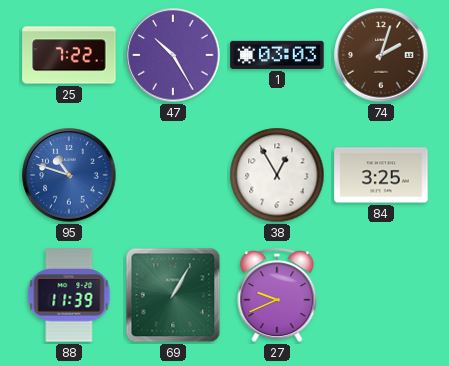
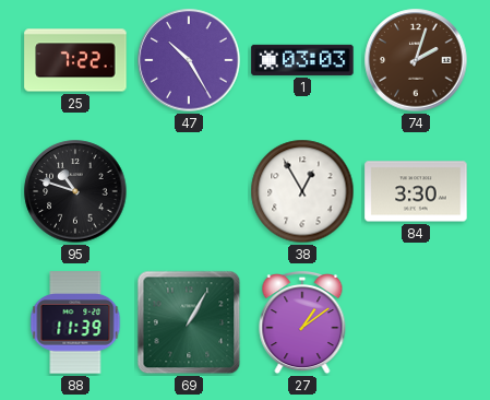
95 dial: blue -> black (75, 191)
84: 3:25 -> 3:30 (416, 191)
27: 9:41 -> 1:09 (302, 323)
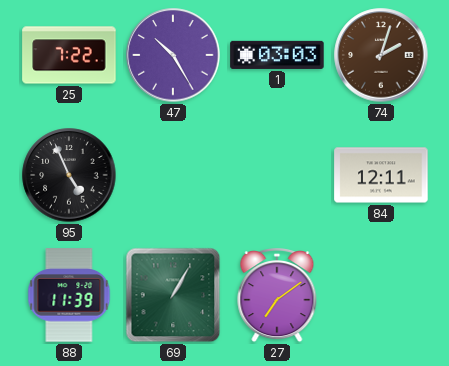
95: 10:48 -> 4:56 (69, 175)
38: 12:55 -> none (302, 191)
84: 3:30 -> 12:11 (381, 175)
27: 1:09 -> 7:09 (277, 296)
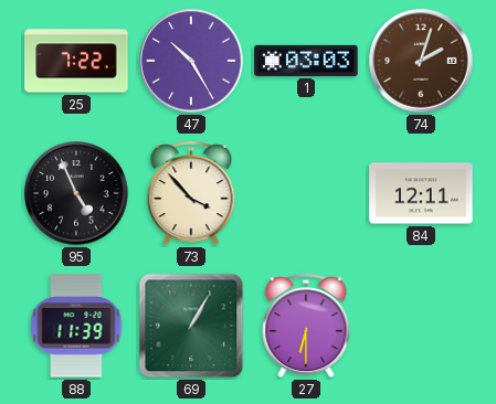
73: none -> 3:53 (191, 194)
27: 7:09 -> 6:30 (306, 327)
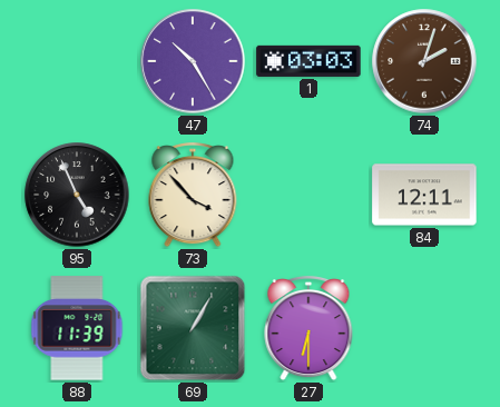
25: 7:22 -> none (76, 61)
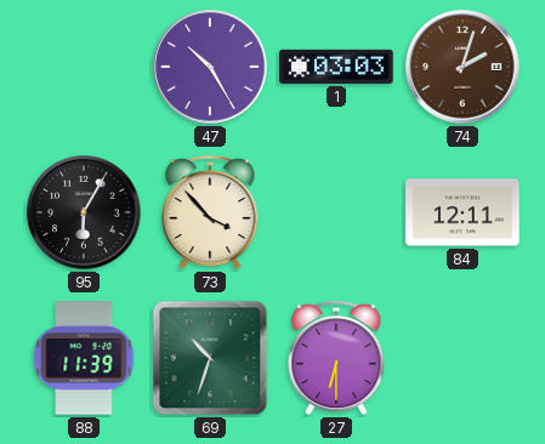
95: 4:56 -> 6:05 (84, 212)
69: 1:05 -> 10:33 (210, 358)
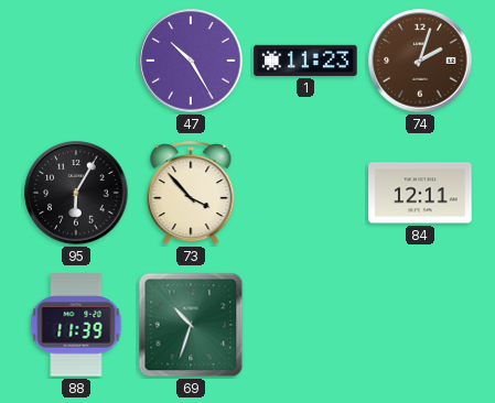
1: 03:03 -> 11:23 (305, 61)
27: 6:30 -> none (336, 359)
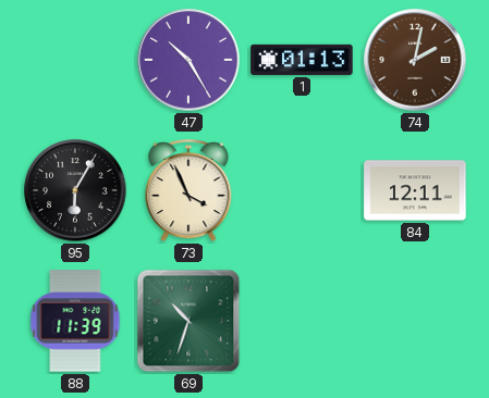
1: 11:23 -> 01:13 (302, 60)
74: 2:03 -> 2:02 (415, 60)
73: 3:53 -> 3:56 (188, 191)
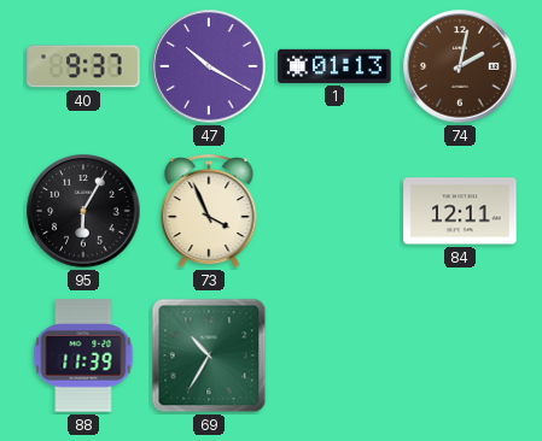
40: none -> 9:37 (83, 66)
47: 10:25 -> 10:20 (209, 66)
69: 10:33 -> 10:35 (209, 355)
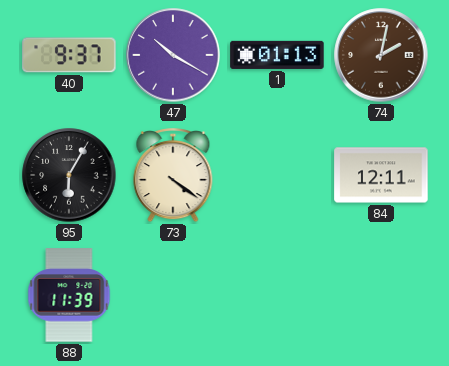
73: 3:56 -> 4:21 (173, 176)
69: 10:35 -> none (209, 355)
